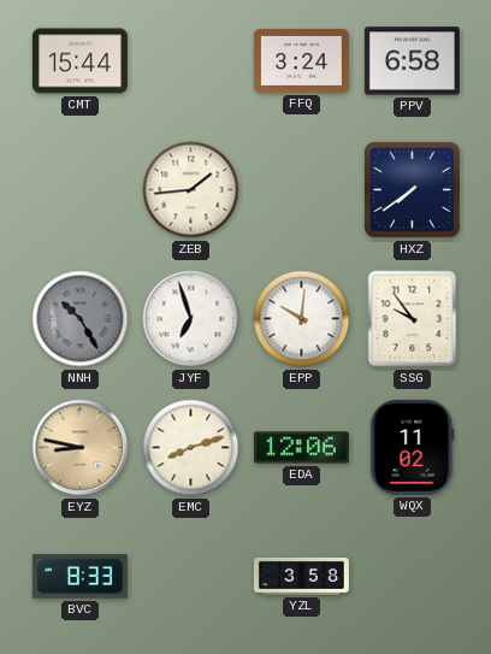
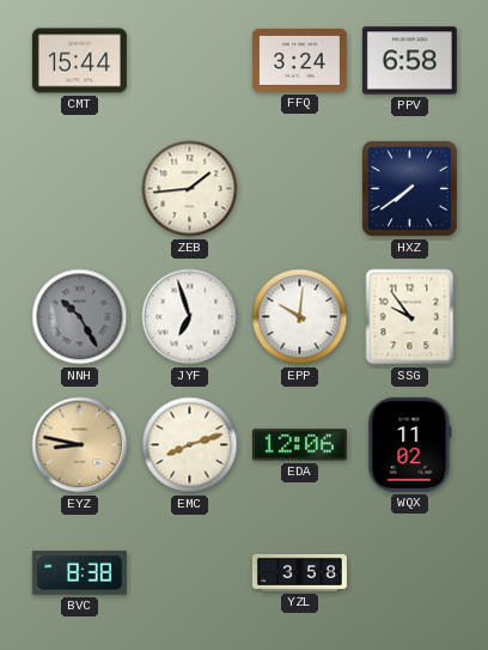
BVC: 8:33 -> 8:38 (79, 573)
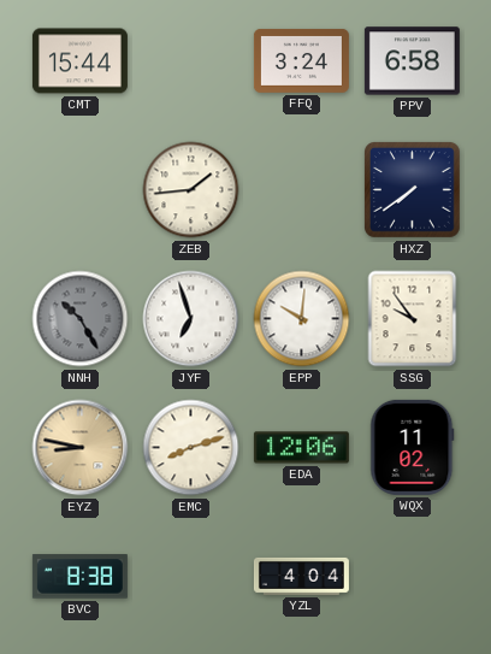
YZL: 3:58 -> 4:04 (301, 576)
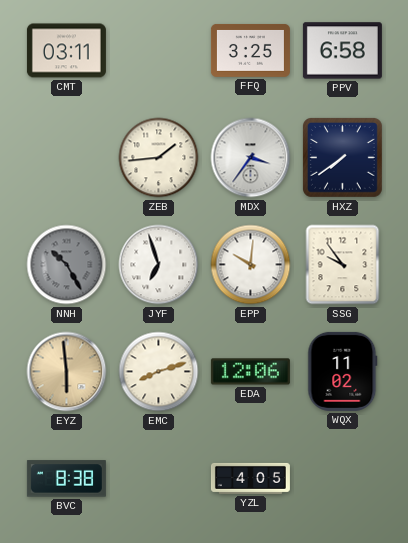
CMT: 15:44 -> 03:11 (66, 51)
FFQ: 3:24 -> 3:25 (250, 51)
MDX: none -> 3:36 (251, 158)
EYZ: 8:47 -> 5:59 (67, 372)
YZL: 4:04 -> 4:05 (250, 478)
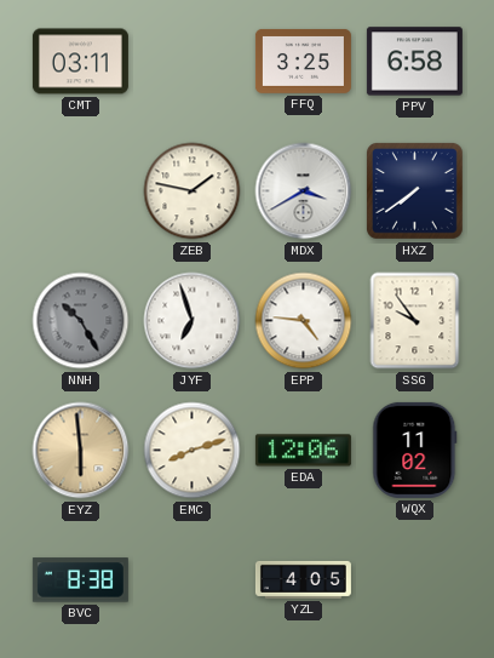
ZEB: 1:44 -> 1:47 (193, 191)
MDX: 3:36 -> 3:40 (304, 191)
EPP: 10:01 -> 4:46 (304, 321)
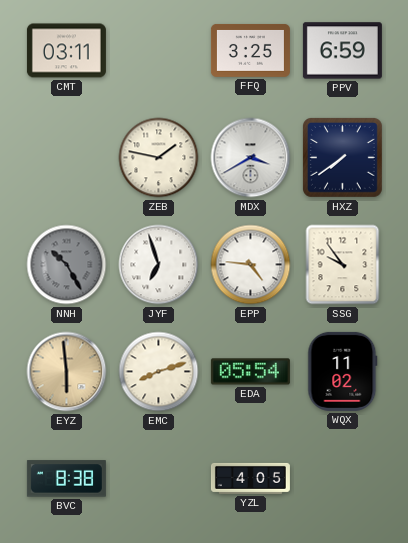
PPV: 6:58 -> 6:59 (342, 51)
EDA: 12:06 -> 05:54 (250, 372)
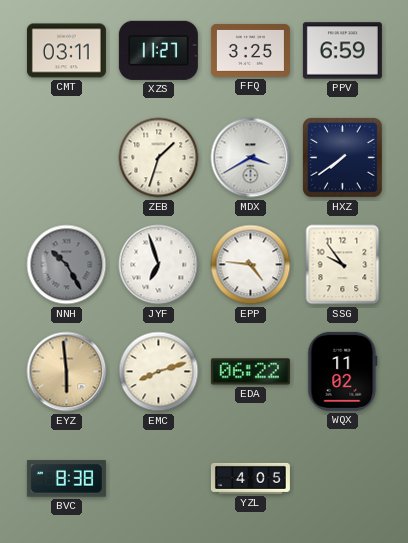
XZS: none -> 11:27 (158, 50)
ZEB: 1:47 -> 1:33 (159, 158)
EDA: 05:54 -> 06:22 (250, 372)
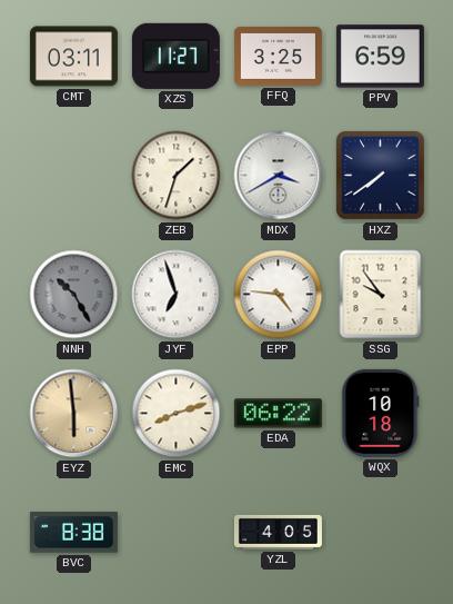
WQX: 11:02 -> 10:18 (381, 413)
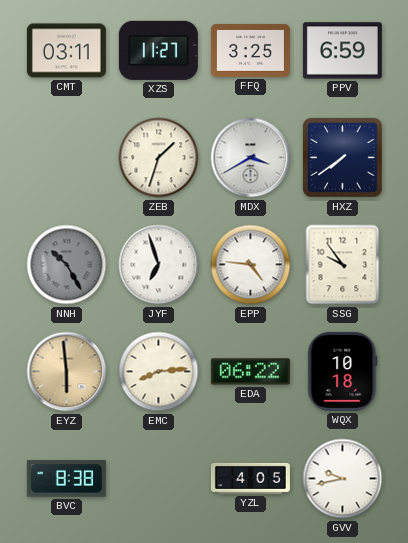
EMC: 8:12 -> 8:14 (159, 372)
GVV: none -> 9:43 (343, 479)
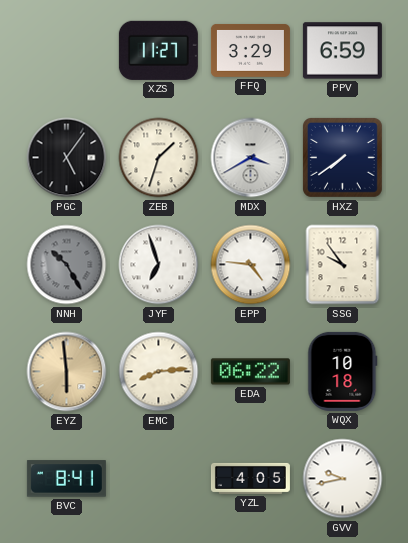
CMT: 03:11 -> none (66, 51)
FFQ: 3:25 -> 3:29 (250, 51)
PGC: none -> 5:06 (67, 158)
BVC: 8:38 -> 8:41 (66, 479)
